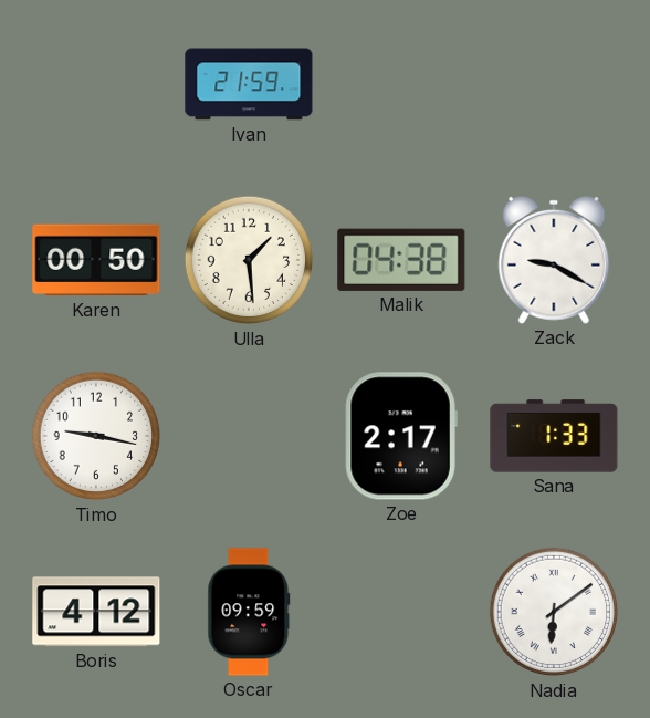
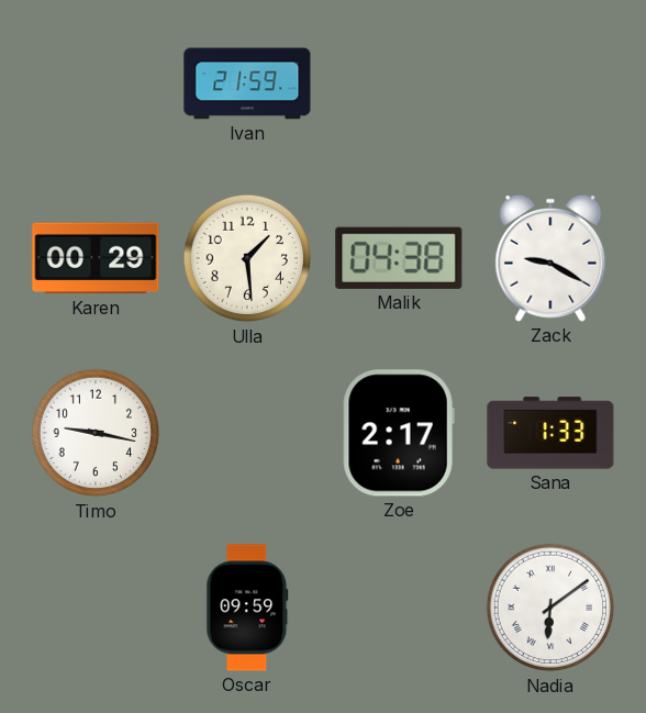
Karen: 00:50 -> 00:29 (96, 258)
Boris: 4:12 -> none (96, 612)
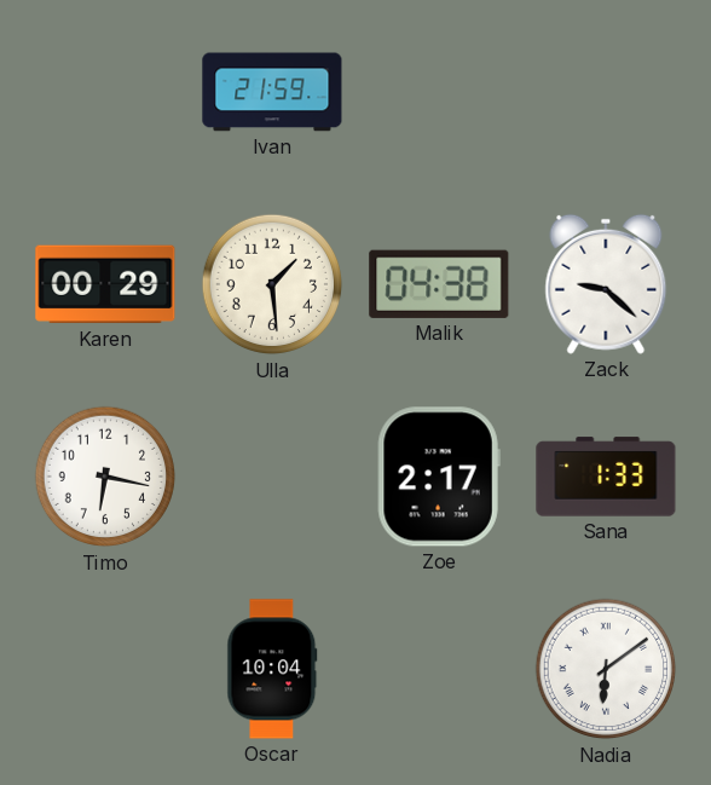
Zack: 9:20 -> 9:22 (606, 284)
Timo: 9:17 -> 6:17 (105, 477)
Oscar: 09:59 -> 10:04 (272, 669)
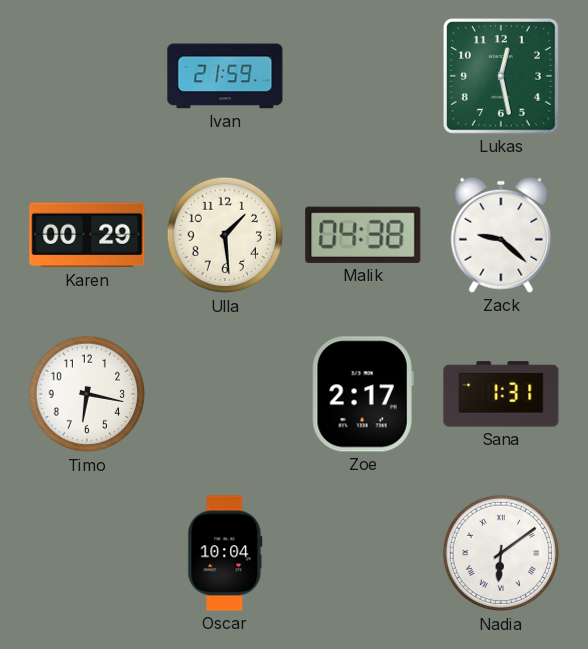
Lukas: none -> 12:28 (502, 77)
Sana: 1:33 -> 1:31 (501, 394)
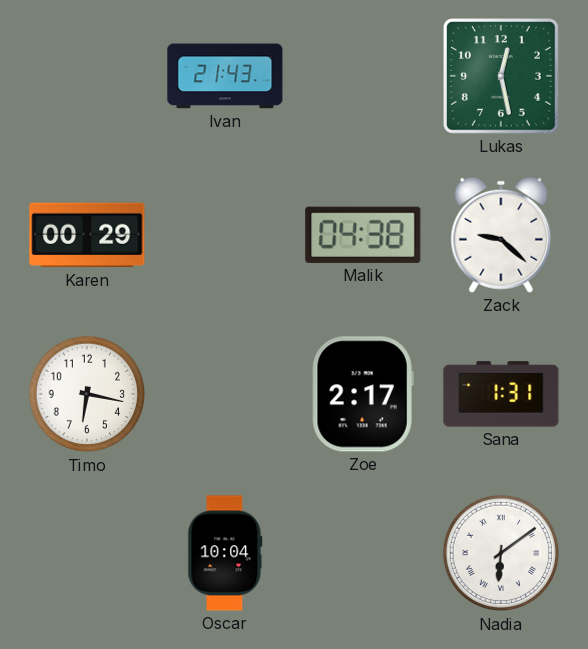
Ivan: 21:59 -> 21:43 (225, 76)
Ulla: 1:29 -> none (225, 235)
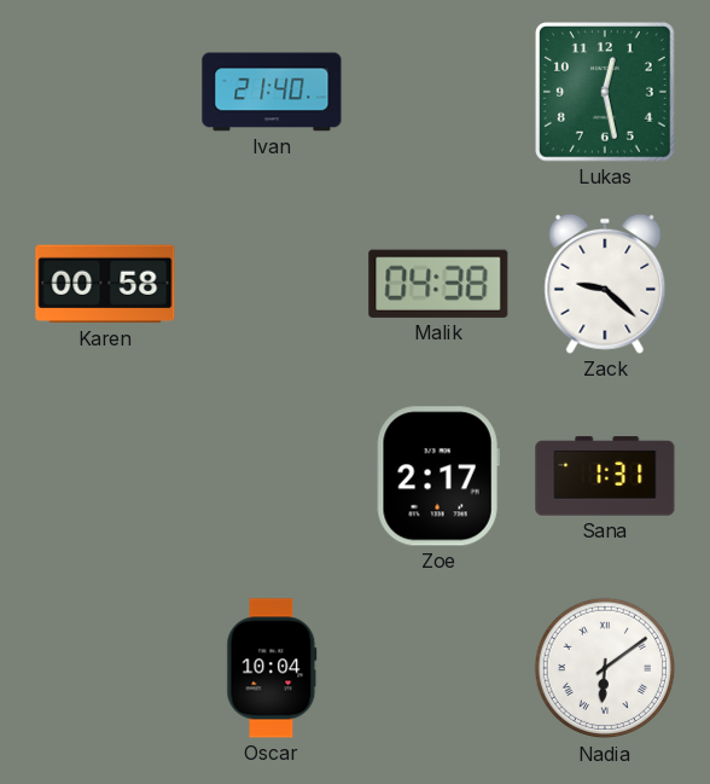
Ivan: 21:43 -> 21:40 (272, 92)
Karen: 00:29 -> 00:58 (105, 284)
Timo: 6:17 -> none (87, 394)
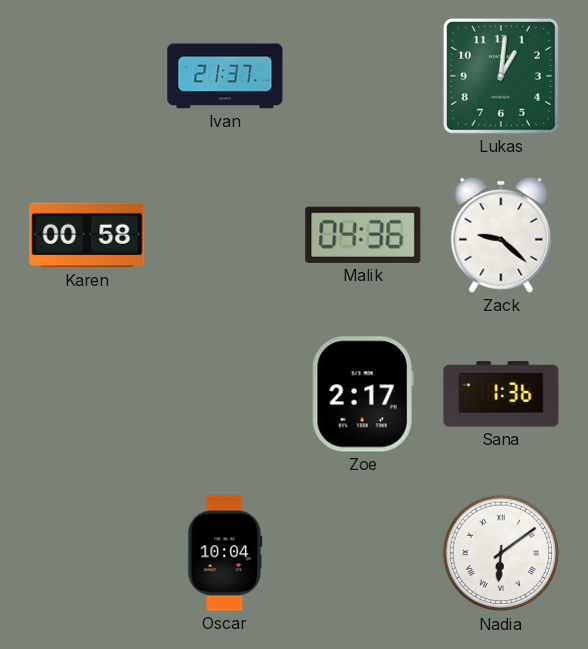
Ivan: 21:40 -> 21:37 (225, 76)
Lukas: 12:28 -> 1:01 (502, 77)
Malik: 04:38 -> 04:36 (363, 235)
Sana: 1:31 -> 1:36 (501, 394)
